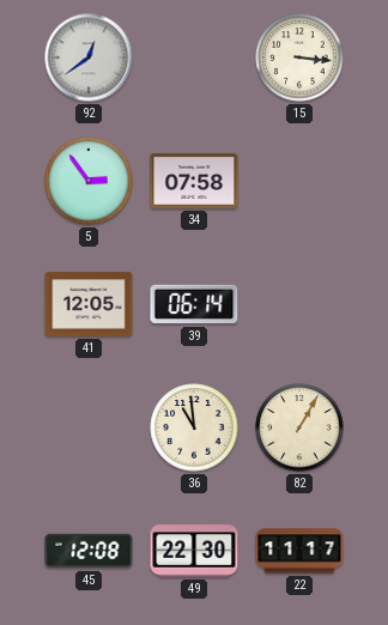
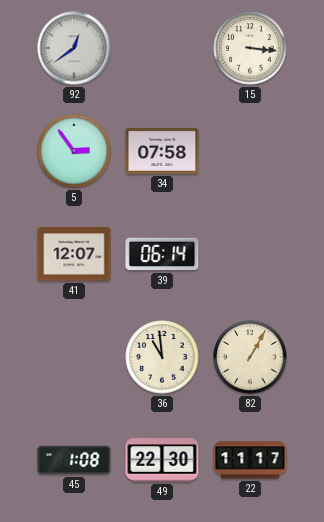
41: 12:05 -> 12:07 (74, 254)
45: 12:08 -> 1:08 (74, 460)
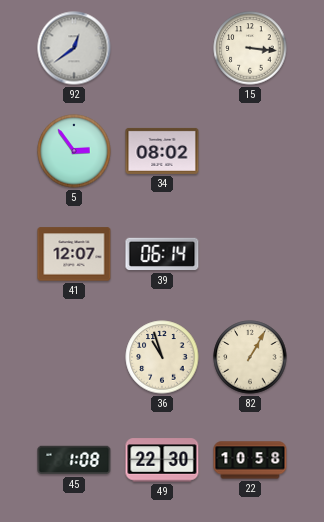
34: 07:58 -> 08:02 (162, 151)
36: 10:59 -> 10:57 (162, 357)
22: 11:17 -> 10:58 (250, 460)
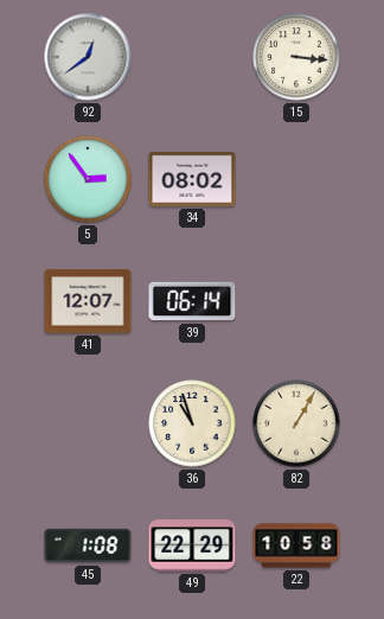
49: 22:30 -> 22:29 (192, 545)
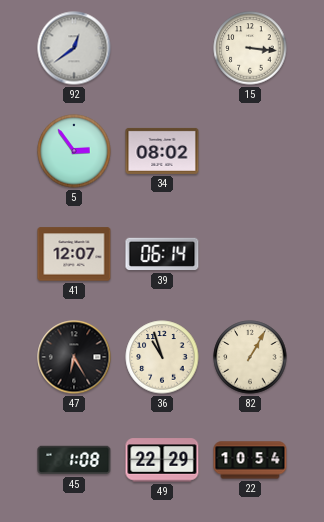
47: none -> 6:25 (74, 357)
22: 10:58 -> 10:54 (250, 460)
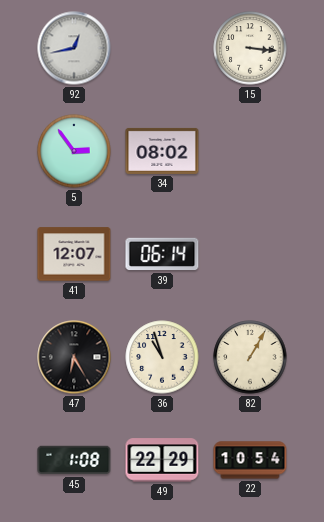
92: 12:39 -> 12:43 (74, 48)
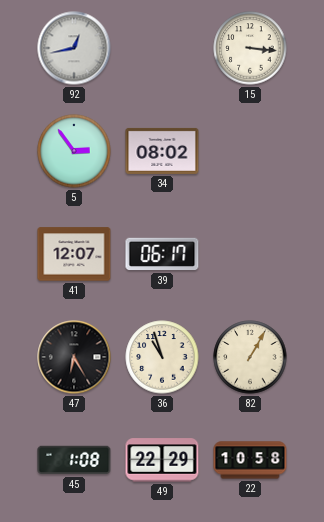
39: 06:14 -> 06:17 (162, 254)
22: 10:54 -> 10:58 (250, 460)
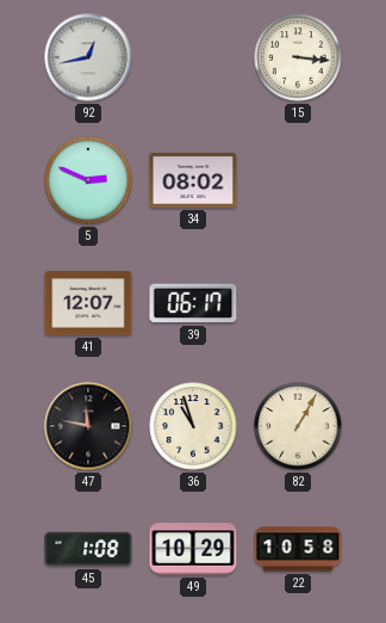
5: 2:54 -> 2:49 (88, 180)
47: 6:25 -> 11:47 (88, 426)
49: 22:29 -> 10:29 (193, 549)
